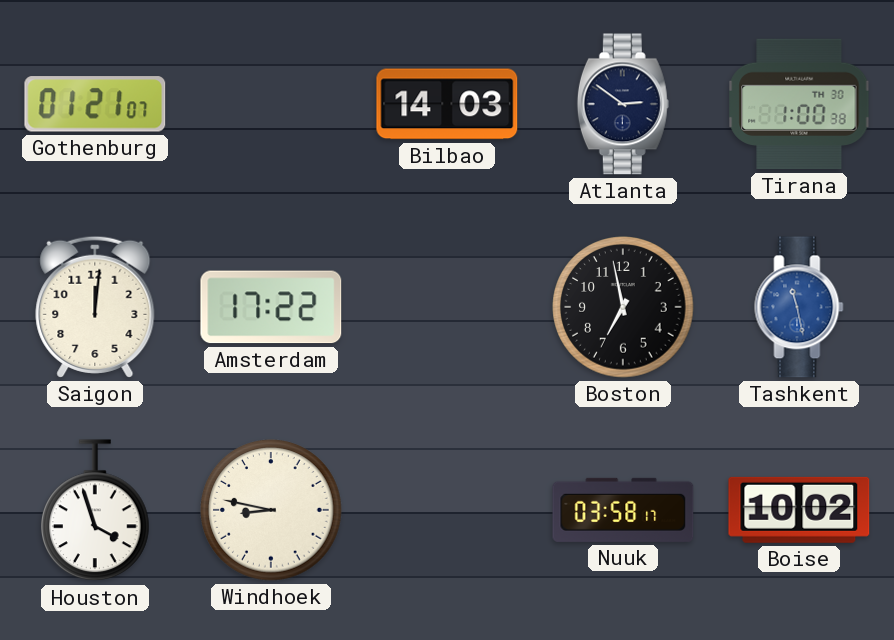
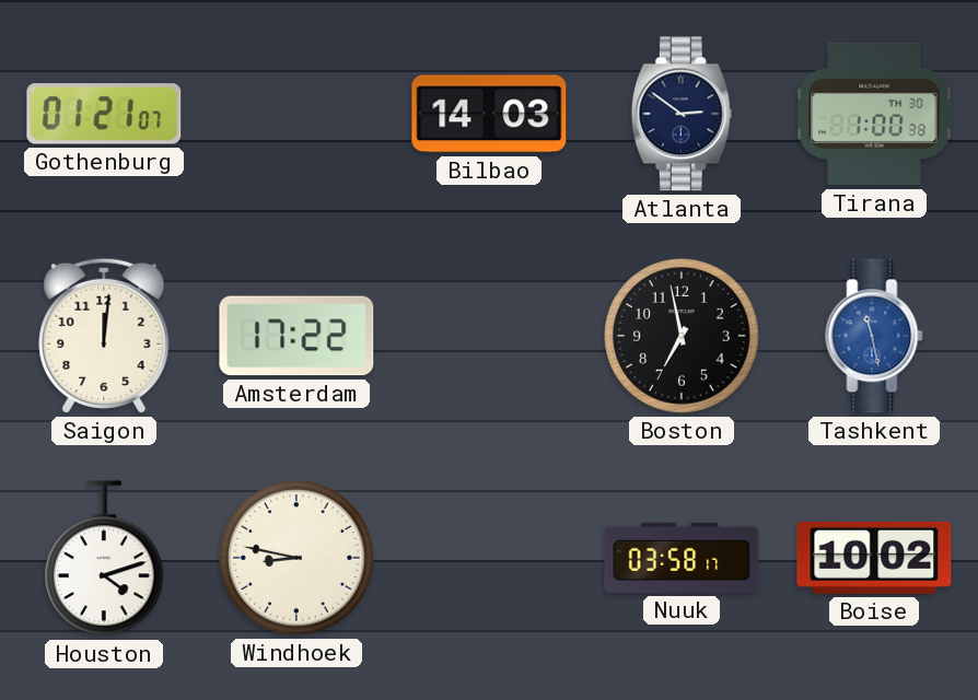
Houston: 3:57 -> 4:12 (104, 559)
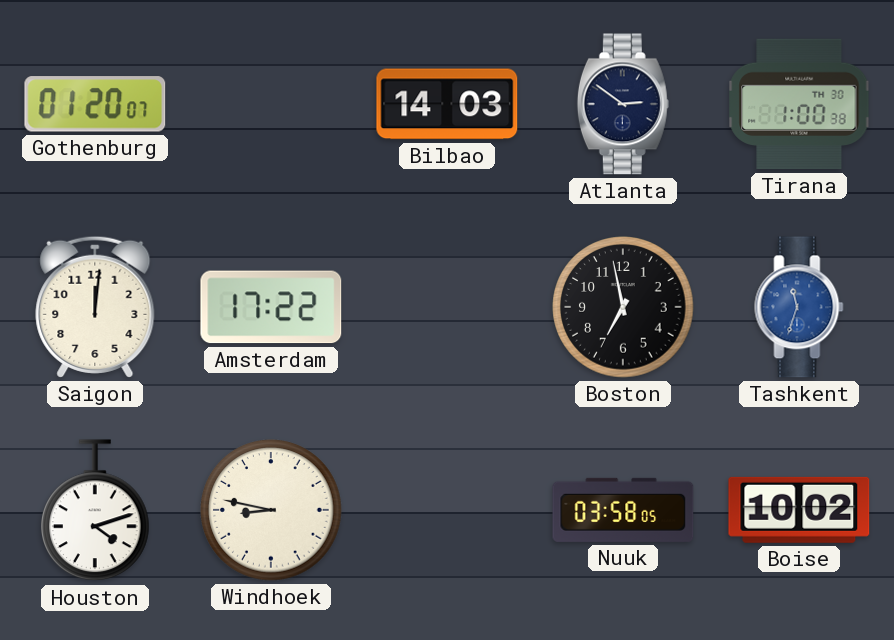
Gothenburg: 01:21 -> 01:20 (95, 104)
Tashkent: 11:28 -> 11:33 (799, 307)
Nuuk: 03:58:17 -> 03:58:05 (623, 510)
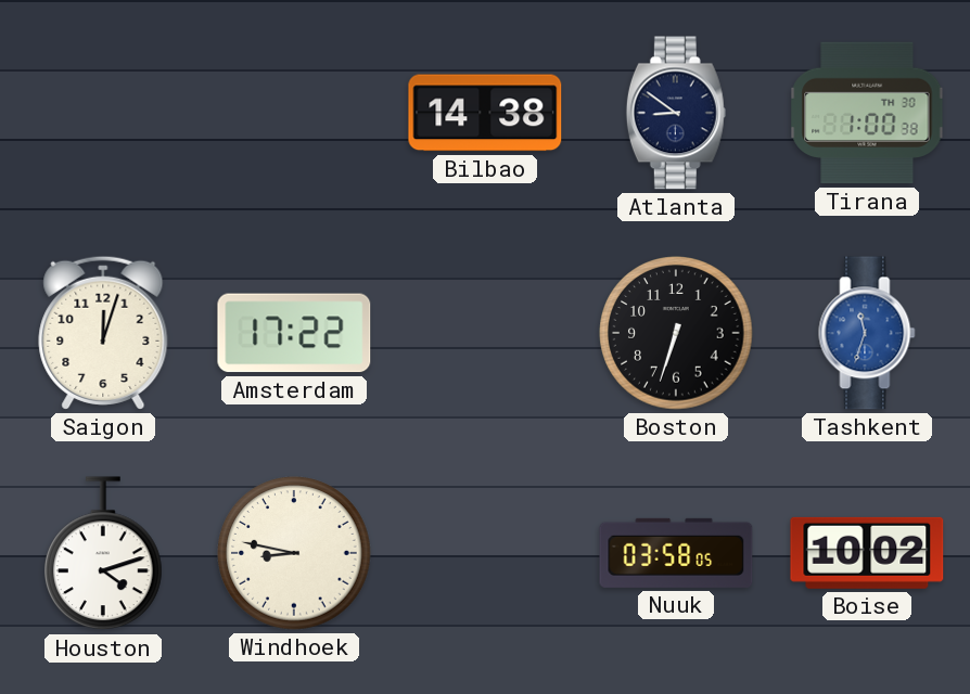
Gothenburg: 01:20 -> none (95, 104)
Bilbao: 14:03 -> 14:38 (485, 113)
Atlanta: 2:51 -> 8:51 (676, 113)
Saigon: 12:01 -> 12:03 (103, 333)
Boston: 6:58 -> 6:33 (676, 333)
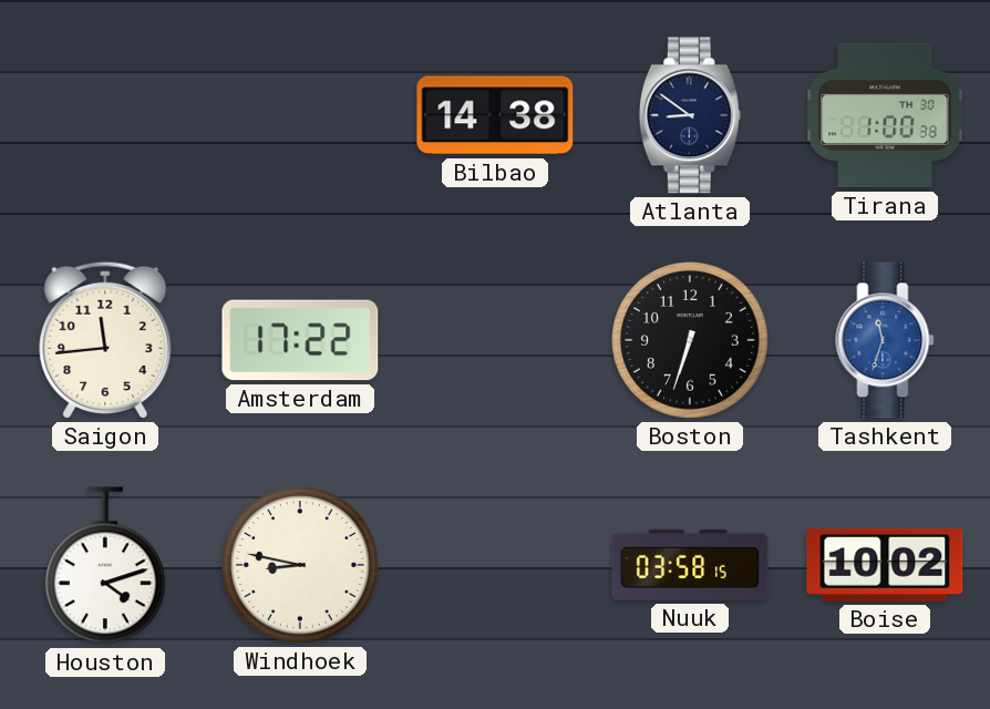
Saigon: 12:03 -> 11:44 (105, 340)
Nuuk: 03:58:05 -> 03:58:15 (690, 565)
